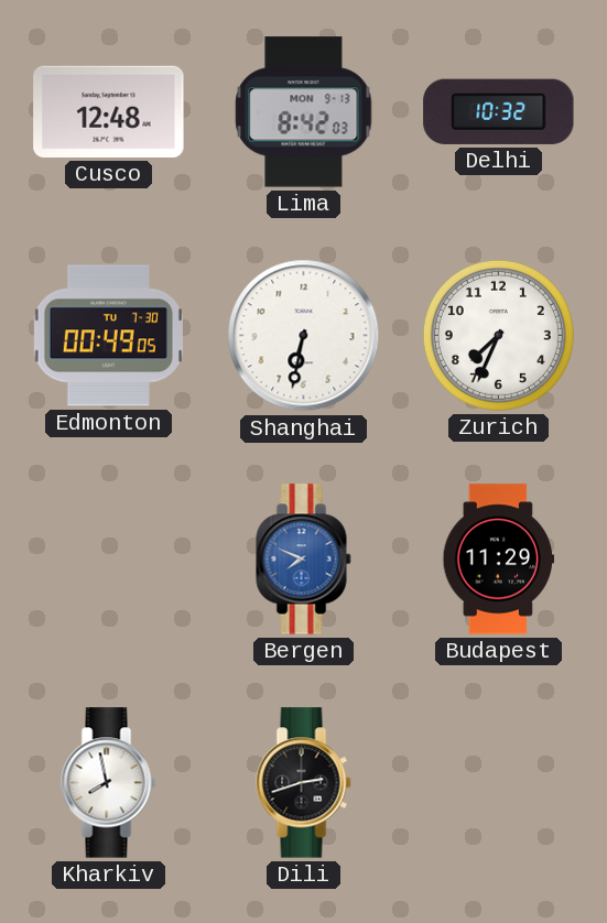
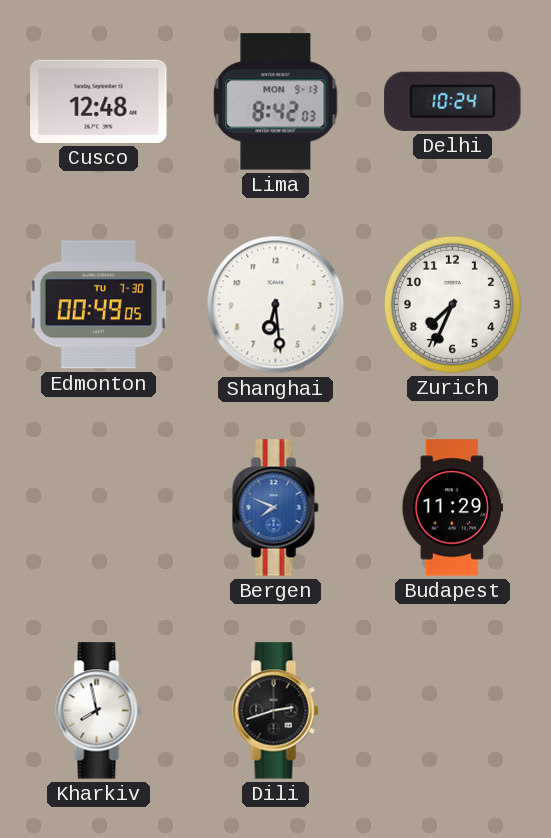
Delhi: 10:32 -> 10:24 (453, 101)
Shanghai: 6:32 -> 6:29 (276, 305)
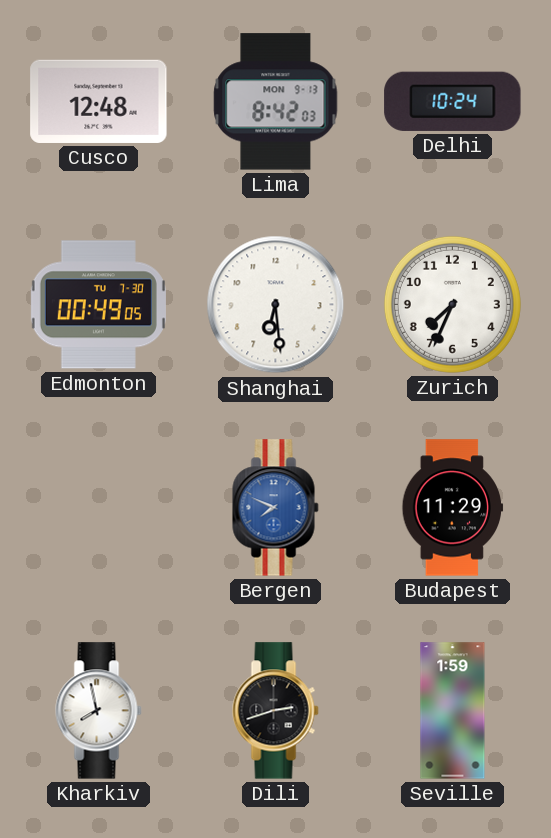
Seville: none -> 1:59 (453, 711)
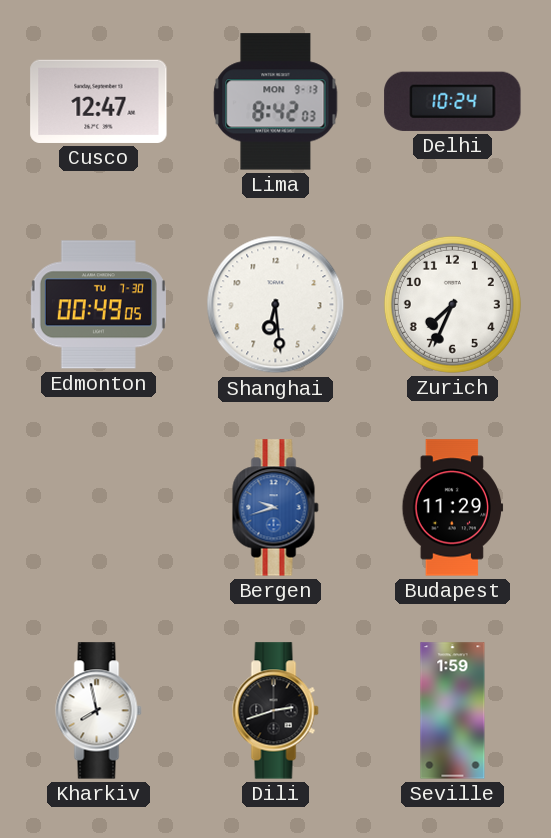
Cusco: 12:48 -> 12:47 (99, 101)
Bergen: 7:49 -> 9:42 (276, 508)
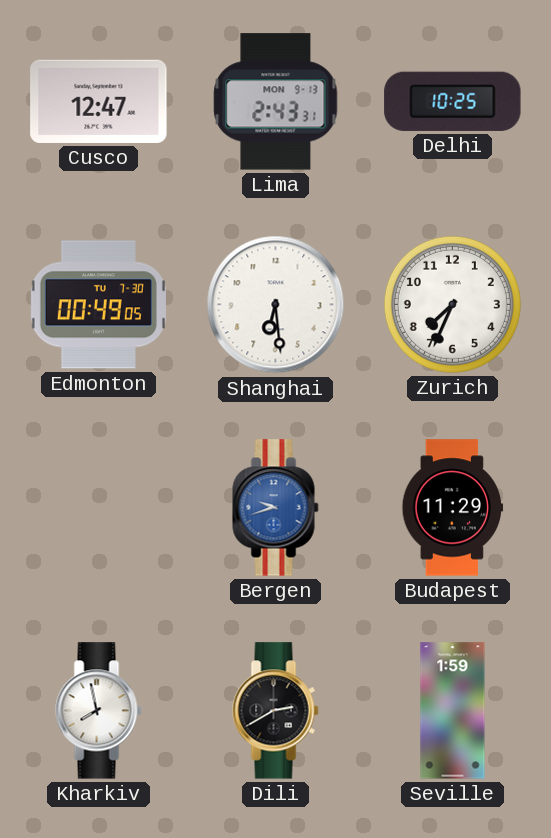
Lima: 8:42 -> 2:43 (276, 102)
Delhi: 10:24 -> 10:25 (453, 101)
Dili: 2:42 -> 2:40 (276, 711)
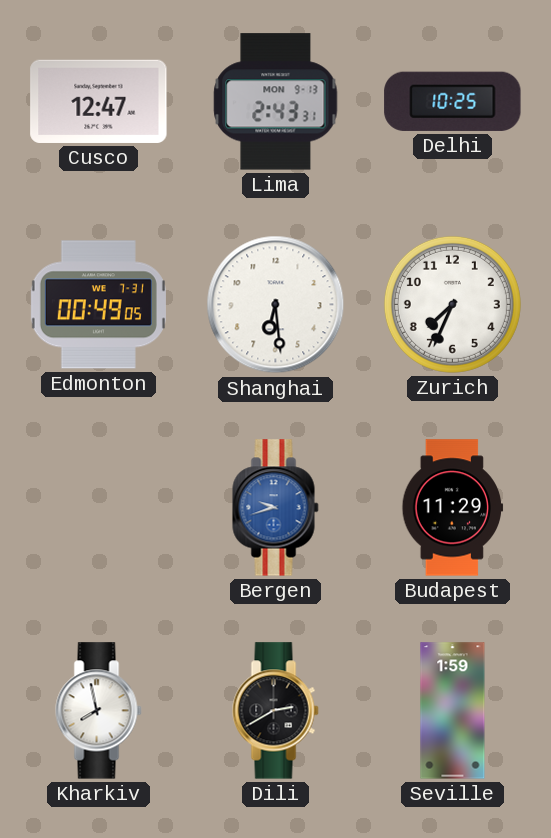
Edmonton date: TU 7-30 -> WE 7-31 (98, 305)
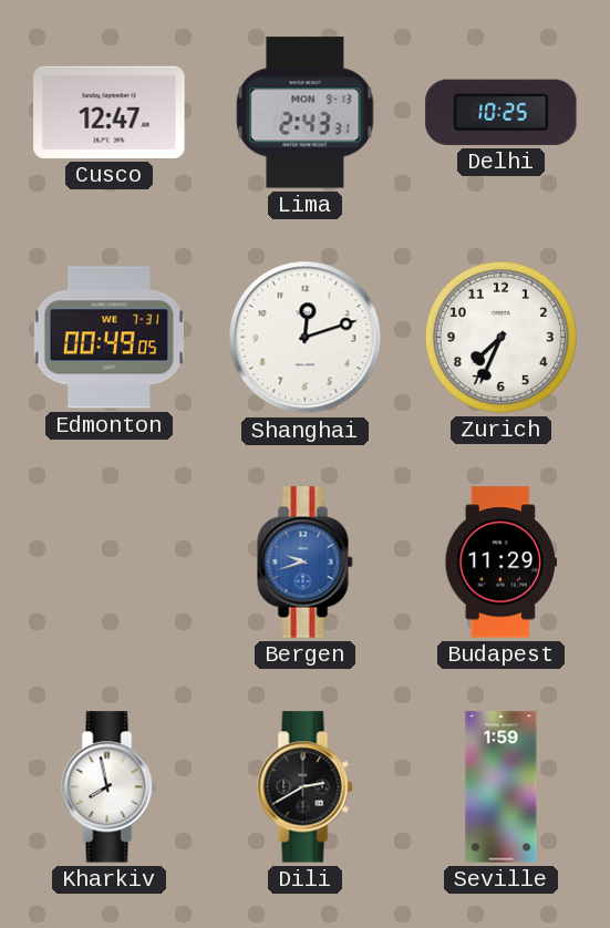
Shanghai: 6:29 -> 12:12 (306, 338)
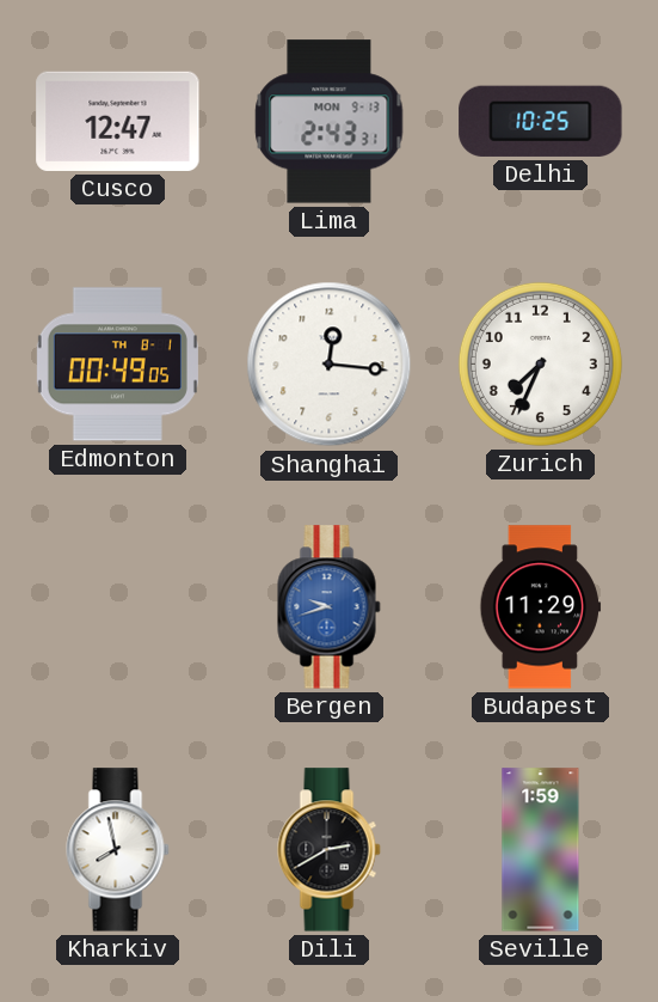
Edmonton date: WE 7-31 -> TH 8-1 (117, 365)
Shanghai: 12:12 -> 12:16 (330, 365)
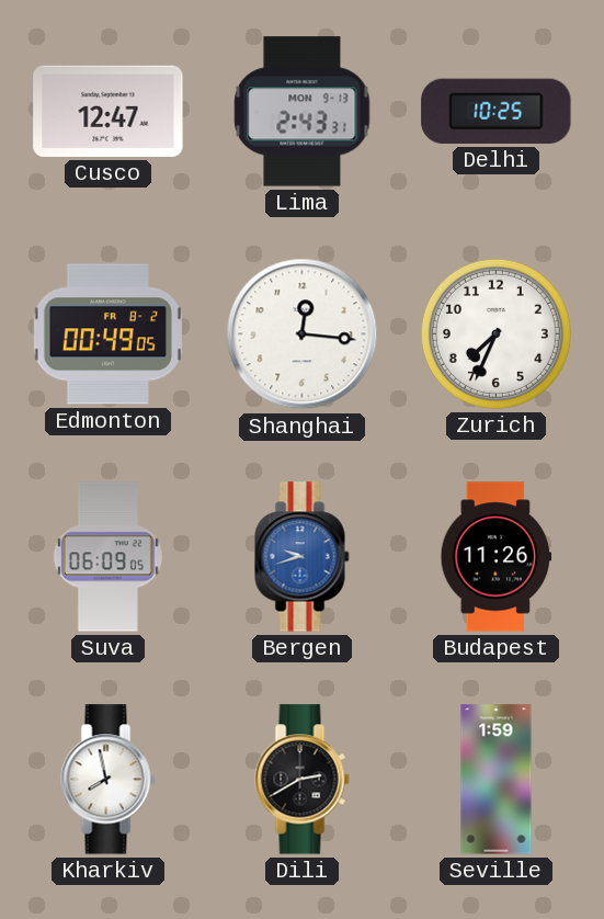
Edmonton date: TH 8-1 -> FR 8-2 (107, 334)
Suva: none -> 06:09 (107, 557)
Budapest: 11:29 -> 11:26 (497, 557)
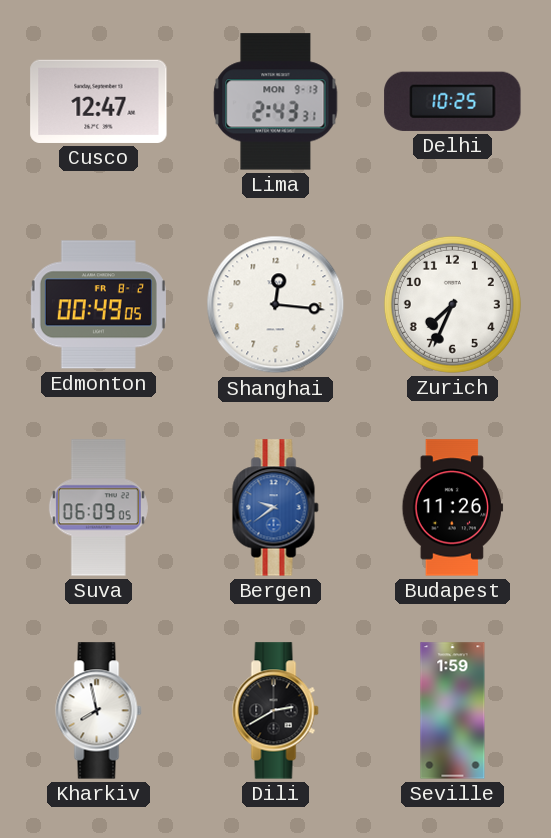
Bergen: 9:42 -> 9:39 (276, 508)
